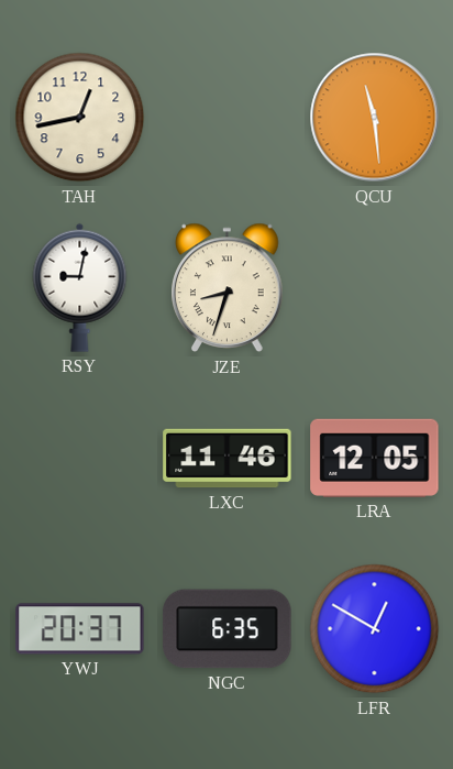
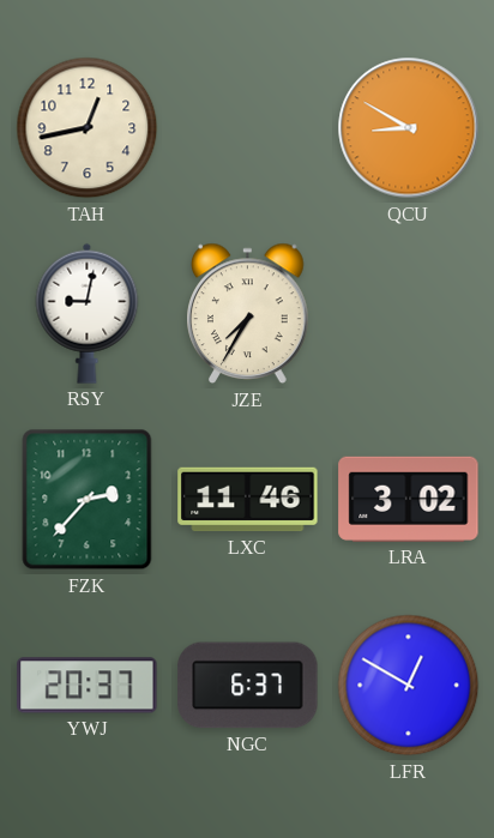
QCU: 11:29 -> 8:50 (409, 128)
JZE: 8:33 -> 7:35 (248, 314)
FZK: none -> 2:37 (88, 500)
LRA: 12:05 -> 3:02 (409, 499)
NGC: 6:35 -> 6:37 (248, 686)
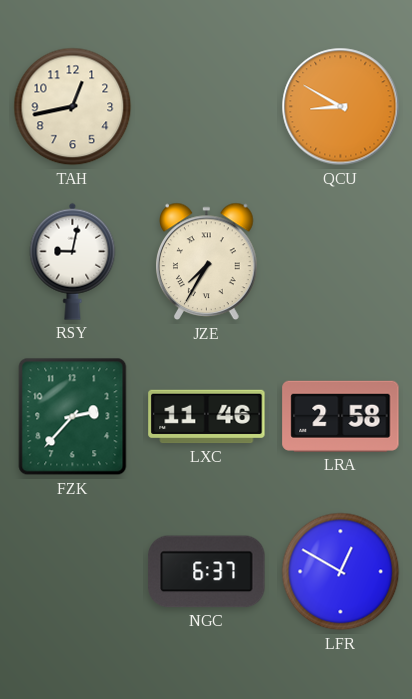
LRA: 3:02 -> 2:58 (341, 416)
YWJ: 20:37 -> none (88, 686)
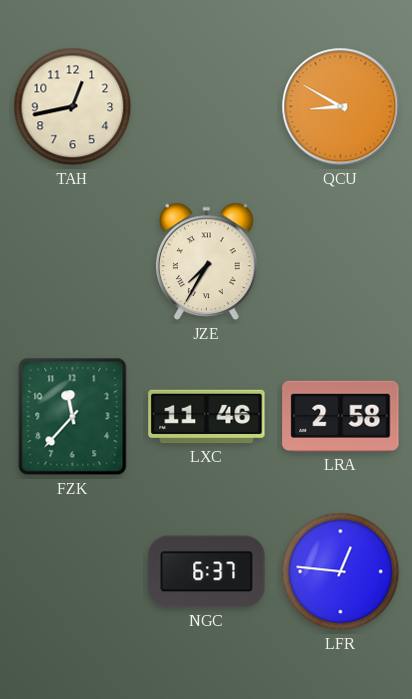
RSY: 9:02 -> none (73, 261)
FZK: 2:37 -> 11:37 (73, 417)
LFR: 12:50 -> 12:46 (341, 572)
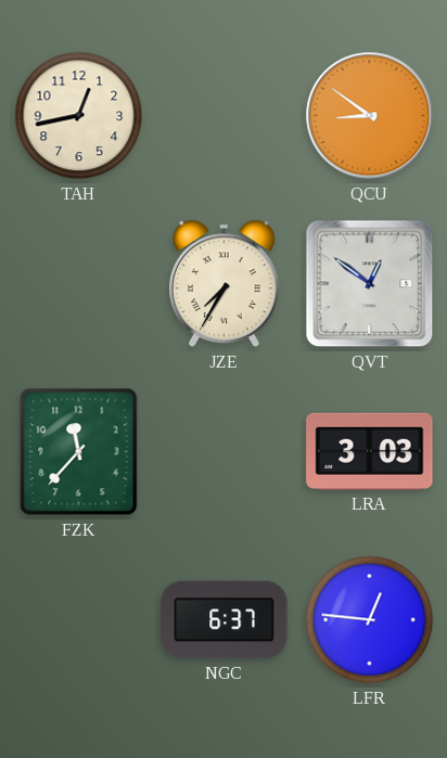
QCU: 8:50 -> 8:51 (370, 116)
QVT: none -> 12:51 (370, 284)
LXC: 11:46 -> none (207, 417)
LRA: 2:58 -> 3:03 (370, 451)
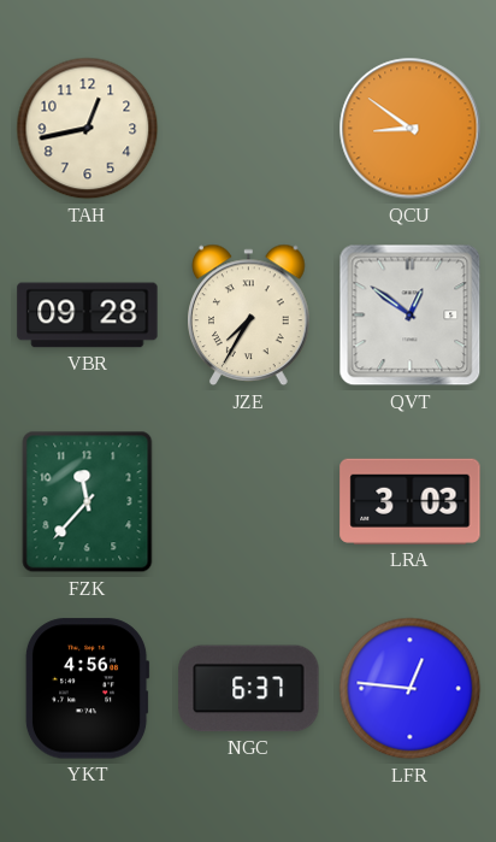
VBR: none -> 09:28 (88, 316)
YKT: none -> 4:56 (87, 689)
